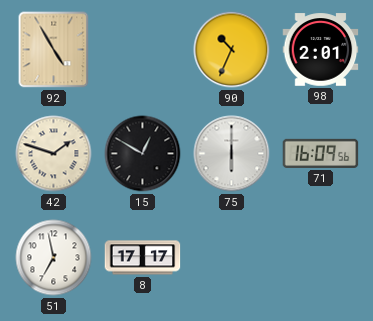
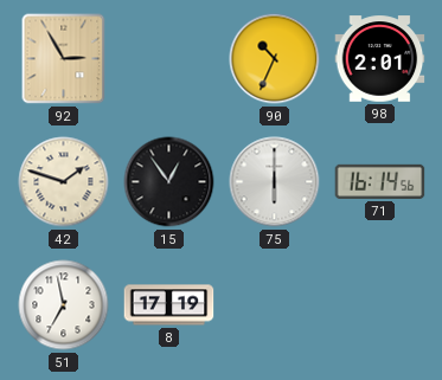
92: 4:55 -> 2:55 (64, 59)
15: 12:50 -> 12:54 (169, 182)
71: 16:09 -> 16:14 (380, 181)
8: 17:17 -> 17:19 (169, 305)
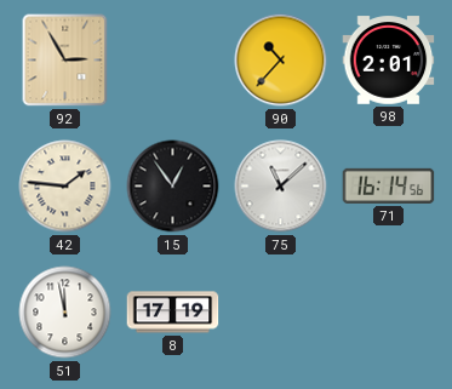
90: 10:34 -> 10:37 (281, 61)
42: 1:48 -> 1:46 (65, 187)
75: 6:00 -> 11:08 (281, 187)
51: 6:58 -> 11:58 (65, 313)
